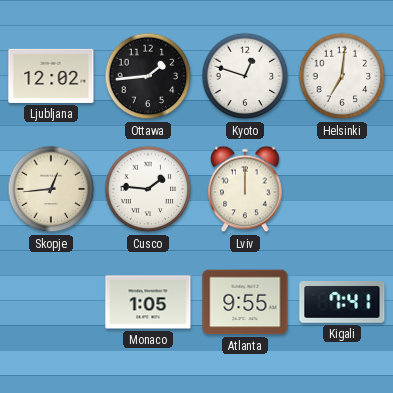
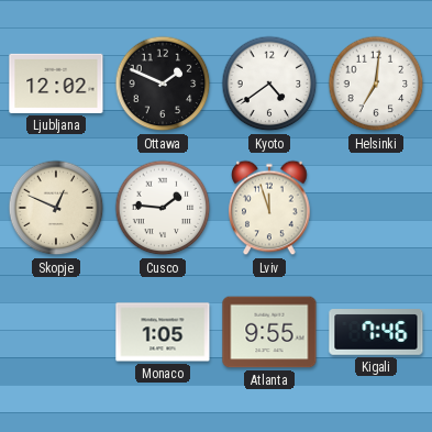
Ottawa: 1:44 -> 1:49 (163, 84)
Kyoto: 12:48 -> 4:39 (269, 84)
Skopje: 12:44 -> 12:49 (56, 208)
Lviv: 12:00 -> 11:57 (269, 208)
Kigali: 7:41 -> 7:46 (376, 332)
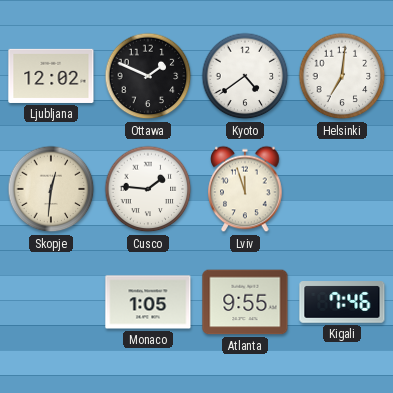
Skopje: 12:49 -> 12:31 (51, 189)
